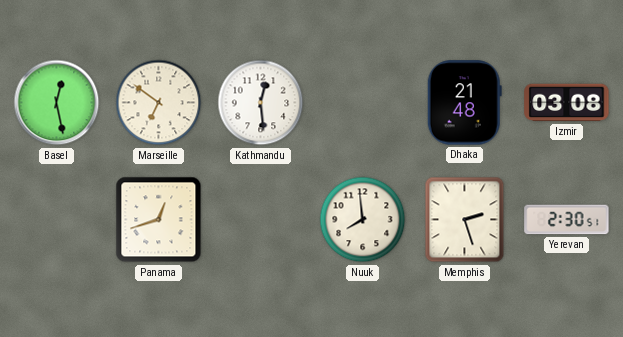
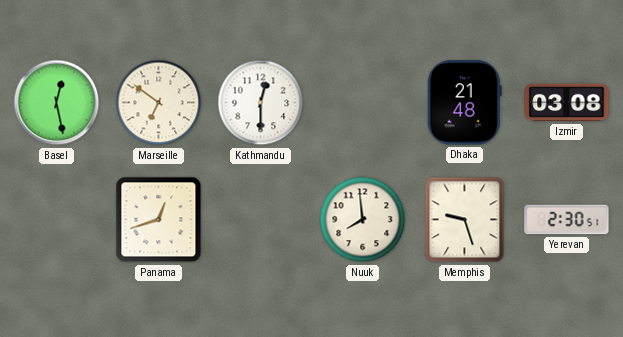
Kathmandu: 12:29 -> 12:30 (261, 103)
Memphis: 2:27 -> 9:27 (465, 220)
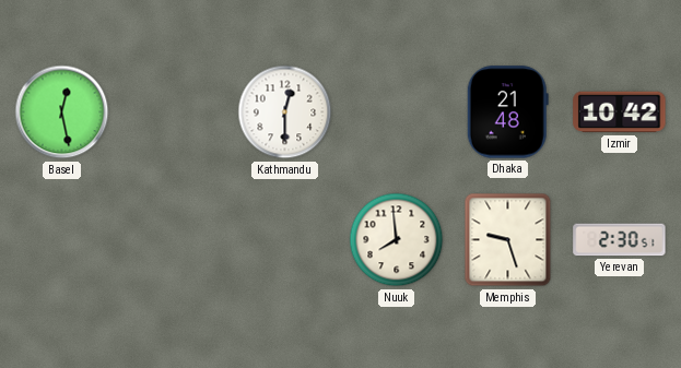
Marseille: 6:51 -> none (159, 103)
Izmir: 03:08 -> 10:42 (620, 112)
Panama: 12:42 -> none (159, 220)
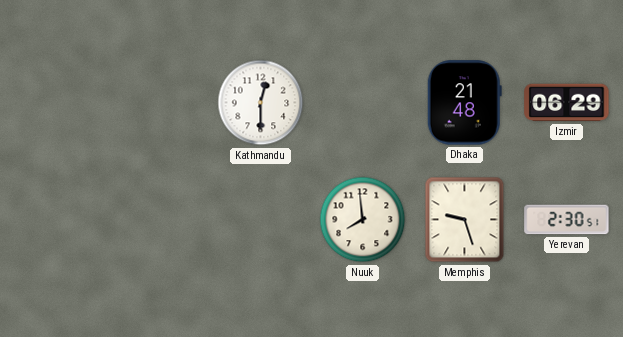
Basel: 12:28 -> none (62, 112)
Izmir: 10:42 -> 06:29 (567, 103)
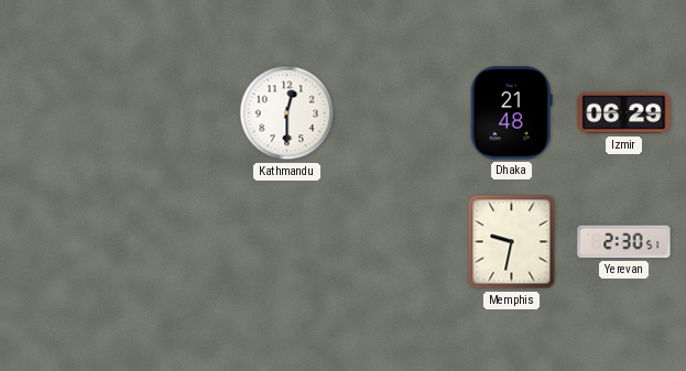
Nuuk: 7:59 -> none (363, 220)
Memphis: 9:27 -> 9:32 (512, 242)
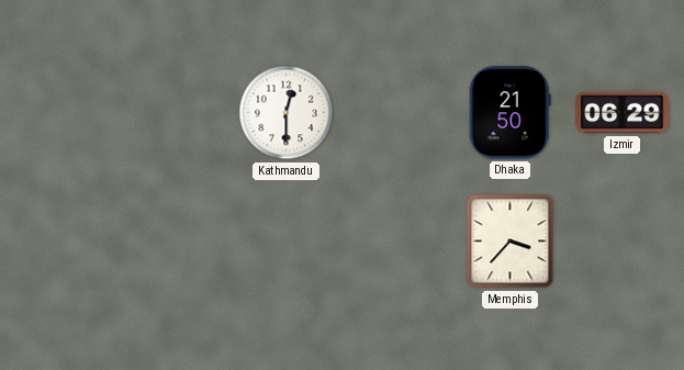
Dhaka: 21:48 -> 21:50 (509, 113)
Memphis: 9:32 -> 3:37 (511, 242)
Yerevan: 2:30 -> none (624, 242)
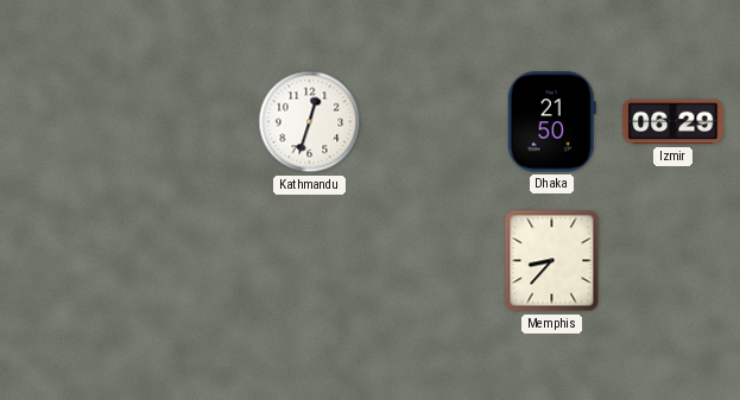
Kathmandu: 12:30 -> 12:33 (310, 122)
Memphis: 3:37 -> 8:37 (552, 261)
